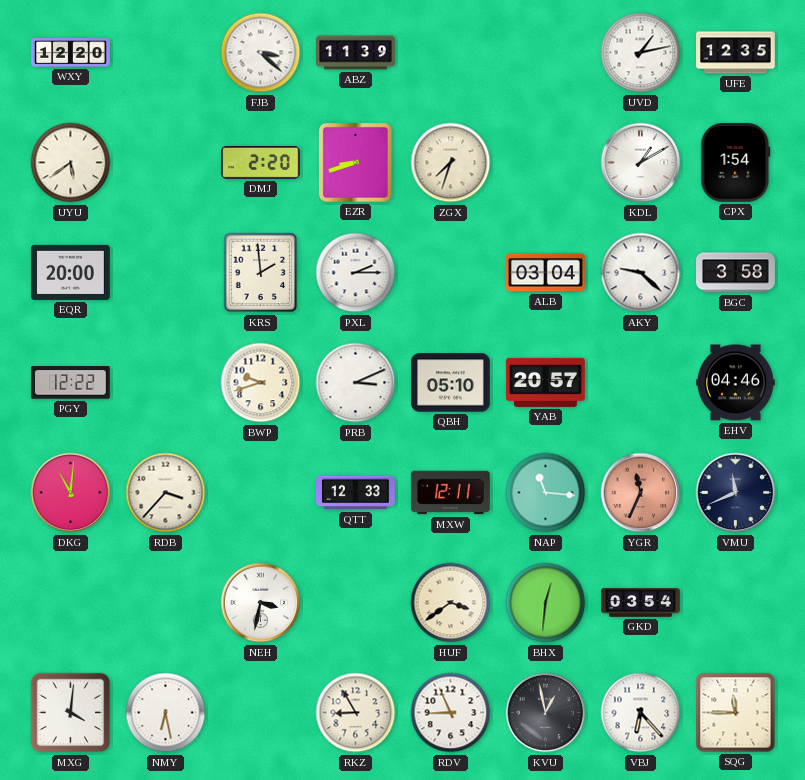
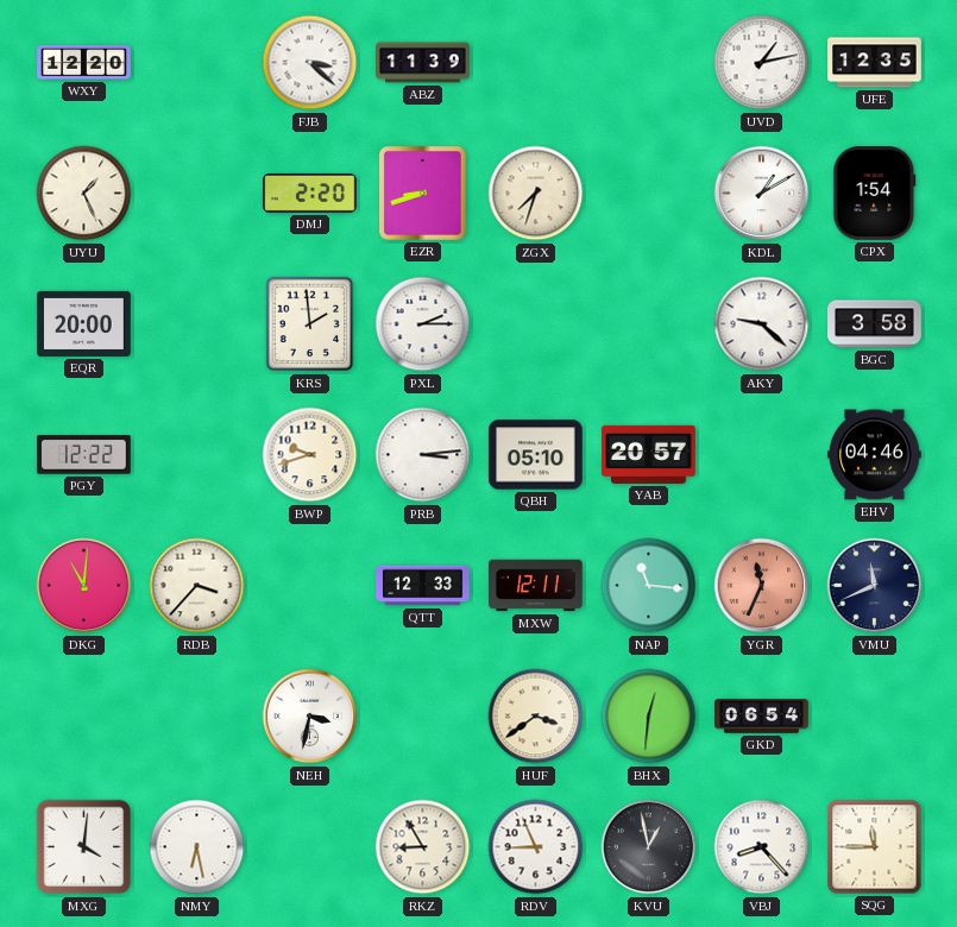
UYU: 5:39 -> 1:26 (84, 194)
ALB: 03:04 -> none (546, 273)
PRB: 3:11 -> 3:14 (423, 455)
GKD: 03:54 -> 06:54 (762, 717)
VBJ: 6:23 -> 8:23 (762, 847)
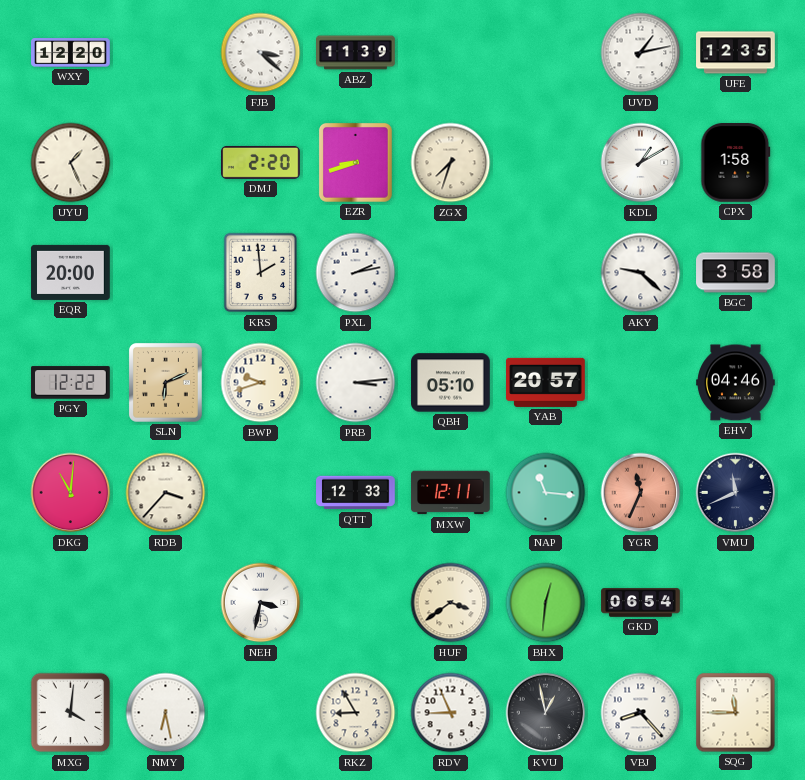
CPX: 1:54 -> 1:58 (736, 163)
PXL: 2:15 -> 2:13 (356, 273)
SLN: none -> 6:11 (165, 382)
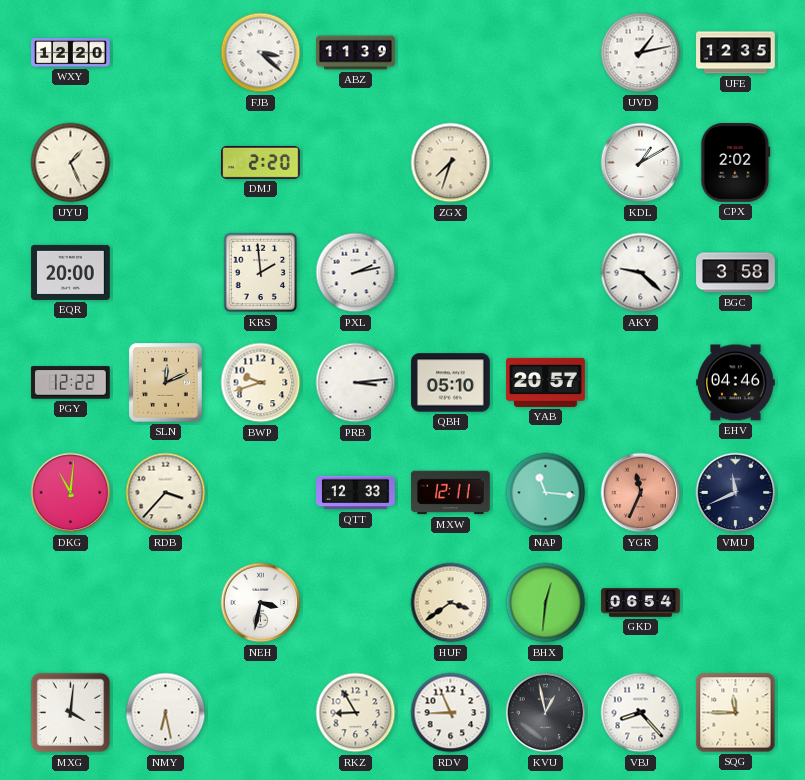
EZR: 8:42 -> none (355, 162)
CPX: 1:58 -> 2:02 (736, 163)
SLN: 6:11 -> 12:11 (165, 382)
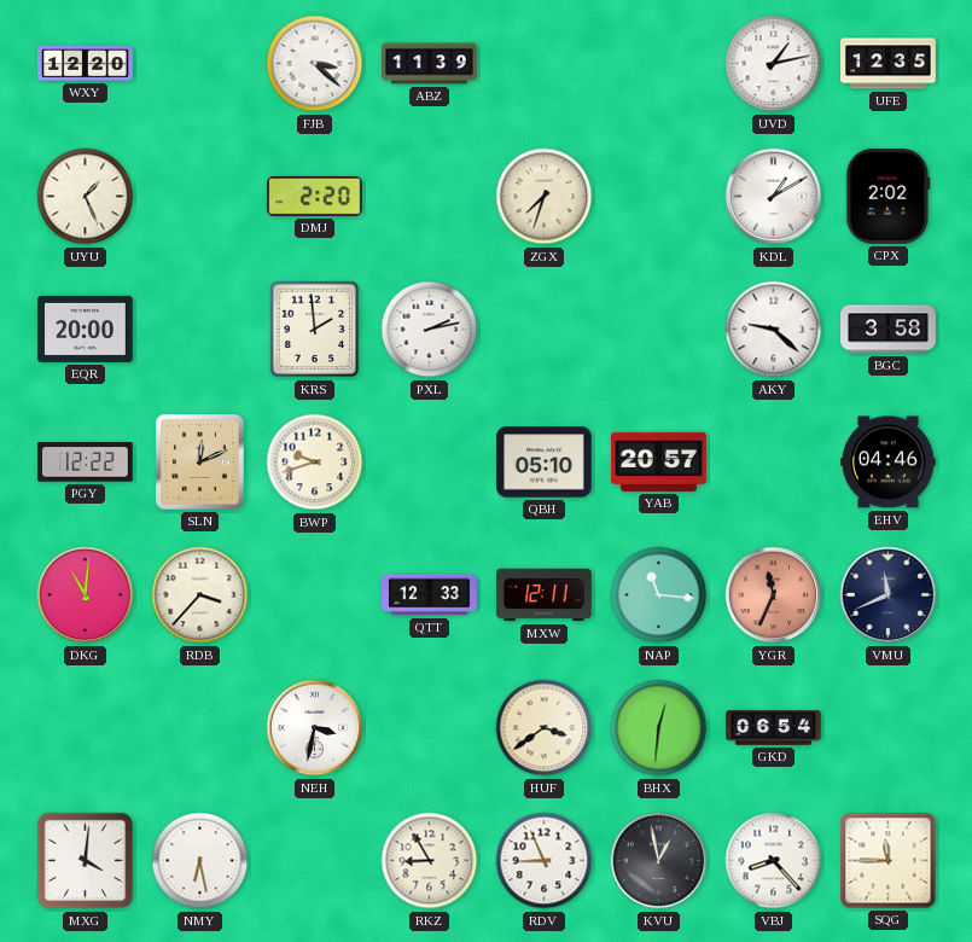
PRB: 3:14 -> none (356, 383)
